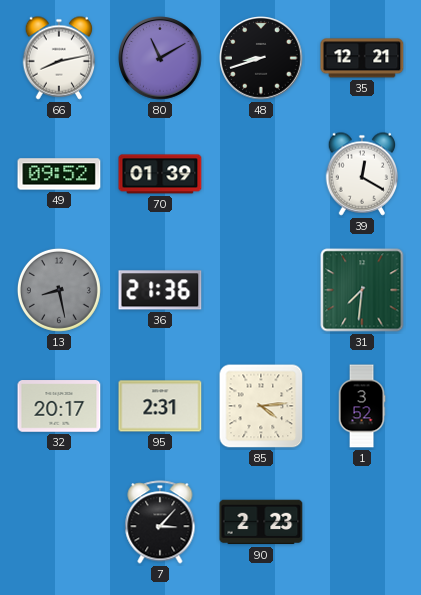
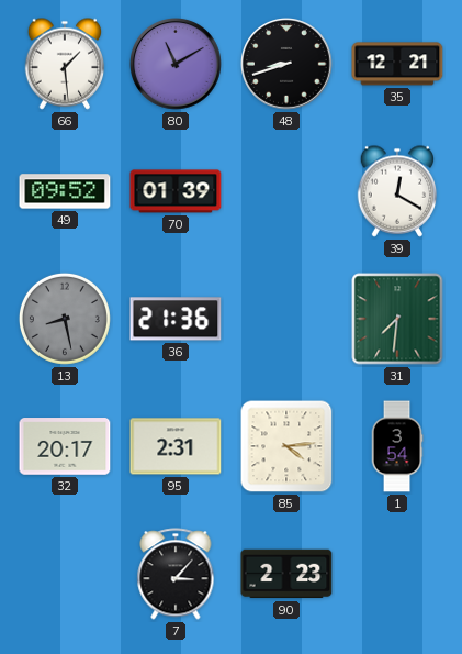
66: 8:13 -> 1:29 (65, 64)
1: 3:52 -> 3:54 (397, 446)
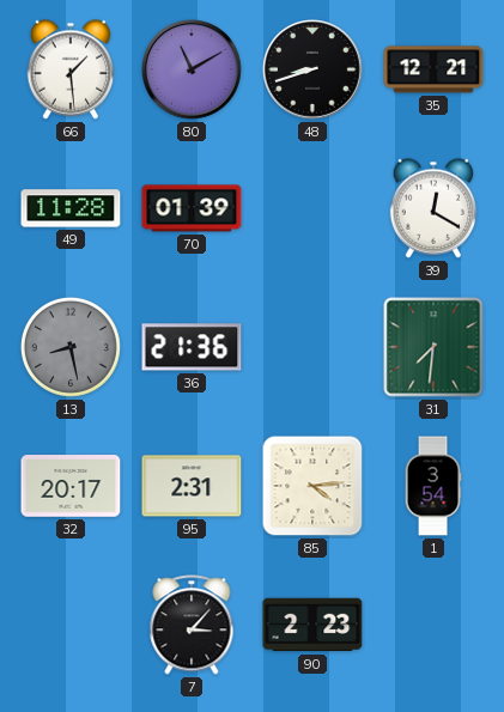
49: 09:52 -> 11:28 (71, 208)
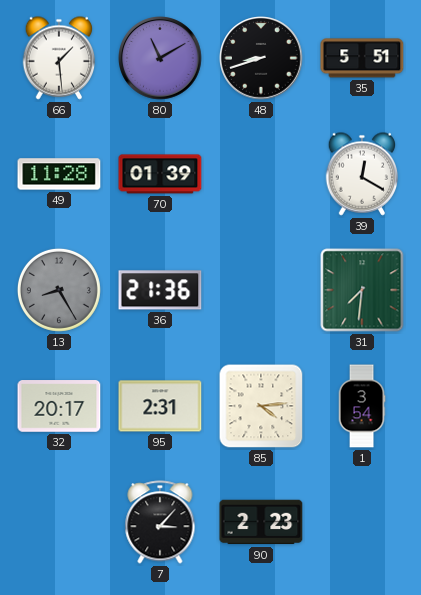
35: 12:21 -> 5:51 (362, 58)
13: 8:28 -> 8:25 (59, 290)
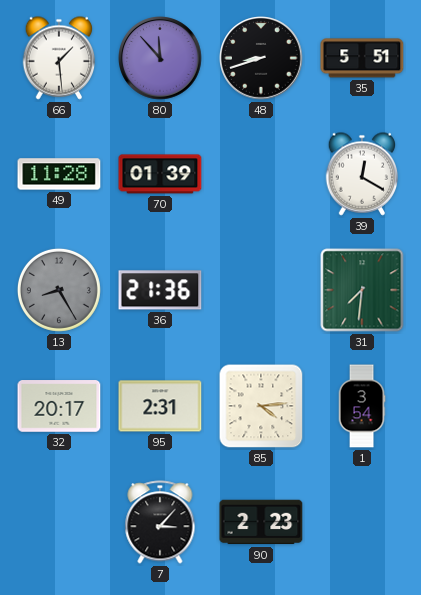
80: 11:10 -> 11:53 (161, 59)
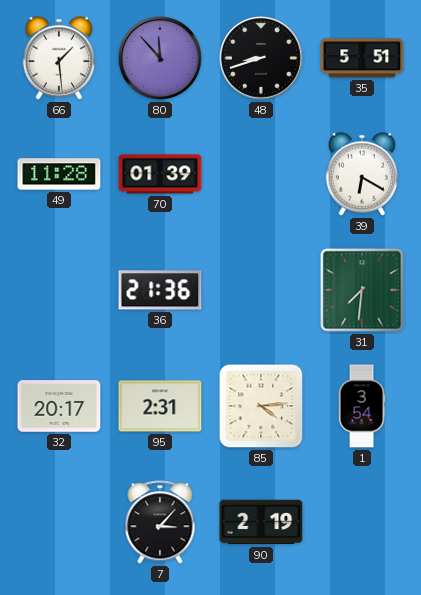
39: 12:20 -> 6:20 (362, 174)
13: 8:25 -> none (59, 290)
90: 2:23 -> 2:19 (261, 522)
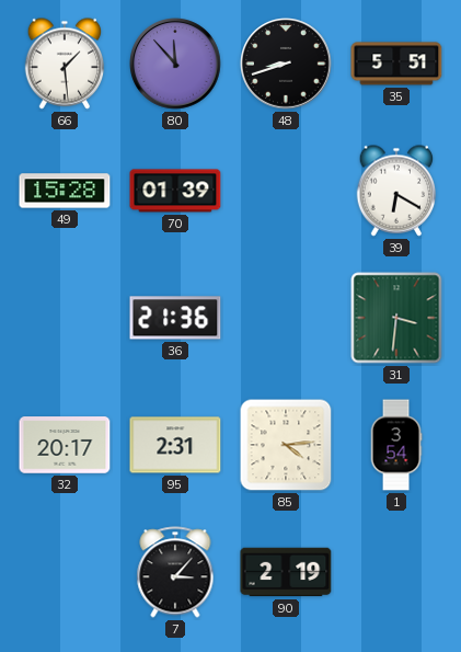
49: 11:28 -> 15:28 (65, 191)
31: 7:31 -> 3:31 (396, 318)
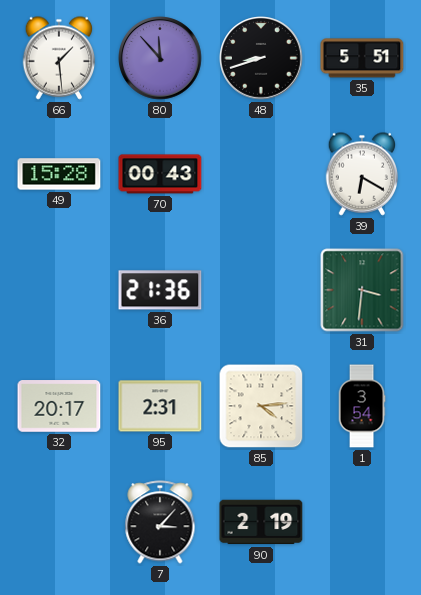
70: 01:39 -> 00:43 (160, 174)
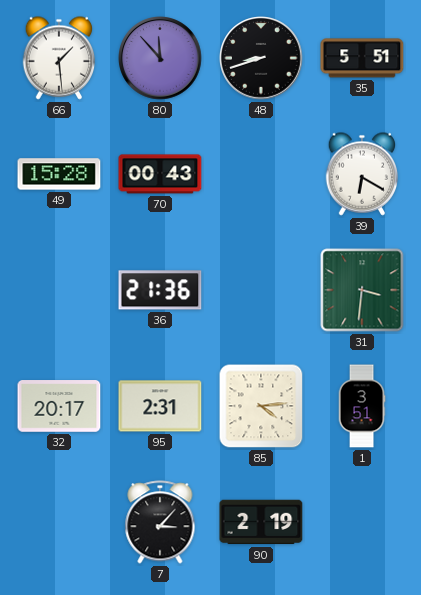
1: 3:54 -> 3:51 (362, 406)
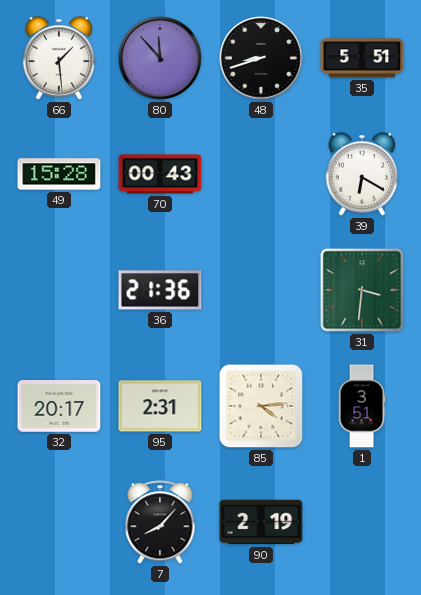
7: 3:07 -> 8:07 (160, 522)
